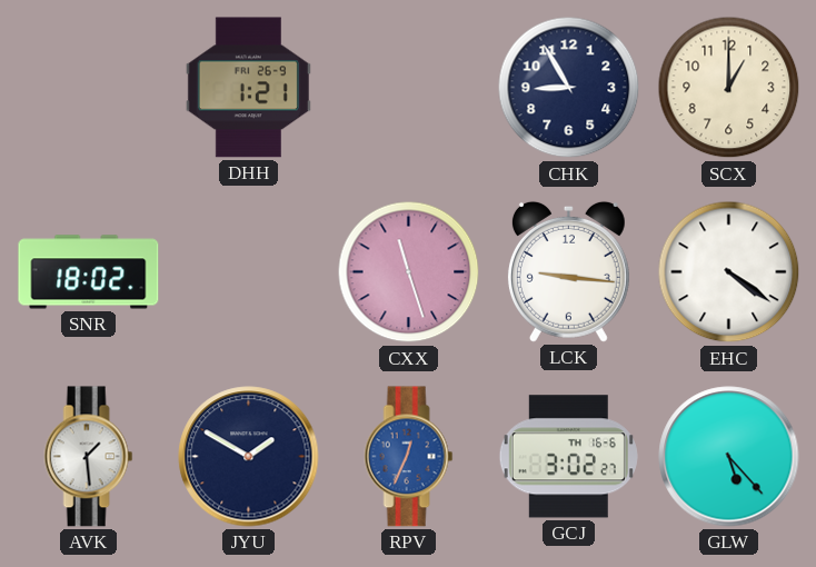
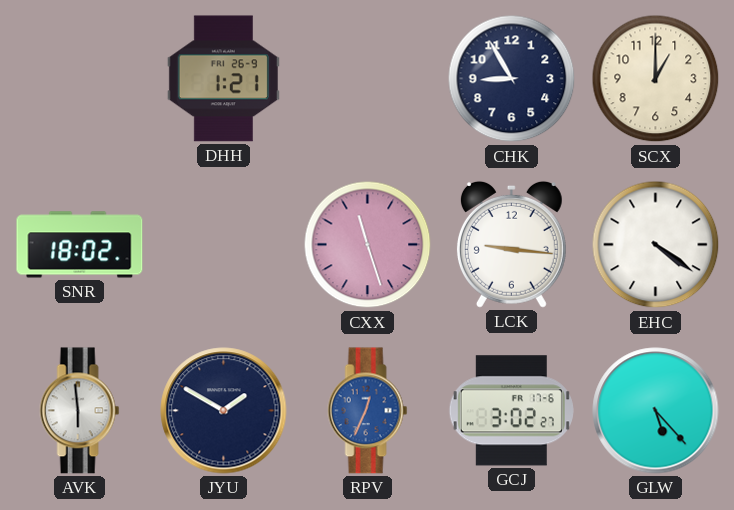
AVK: 1:29 -> 5:59 (80, 411)
GCJ date: TH 16-6 -> FR 17-6 (511, 411)
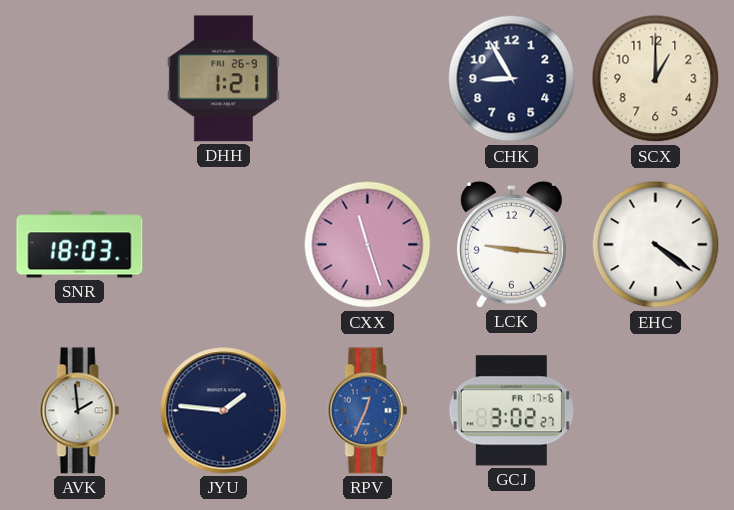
SNR: 18:02 -> 18:03 (80, 245)
AVK: 5:59 -> 1:59 (80, 411)
JYU: 1:50 -> 1:46 (224, 411)
GLW: 5:23 -> none (656, 411)
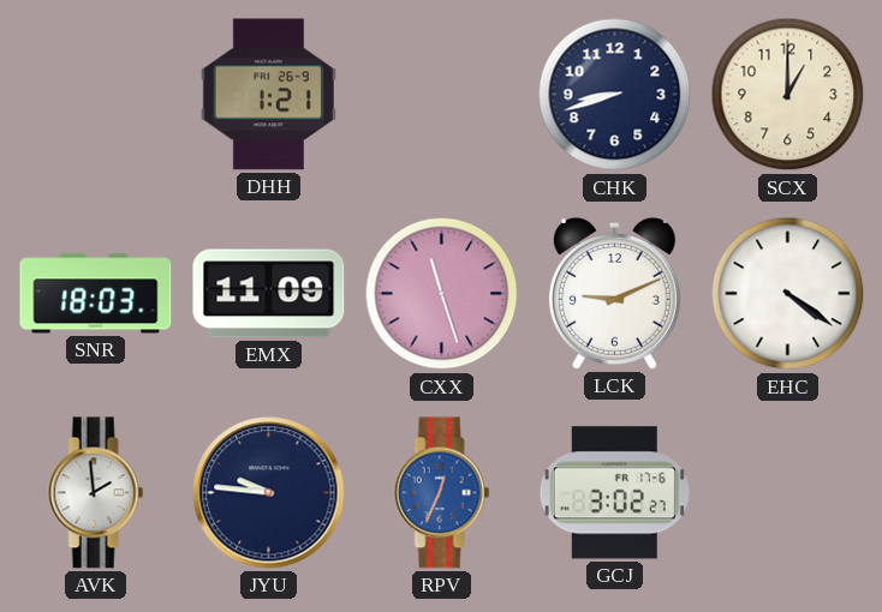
CHK: 8:55 -> 8:42 (615, 95)
EMX: none -> 11:09 (269, 294)
LCK: 9:16 -> 9:11 (614, 293)
JYU: 1:46 -> 9:46 (269, 493)
